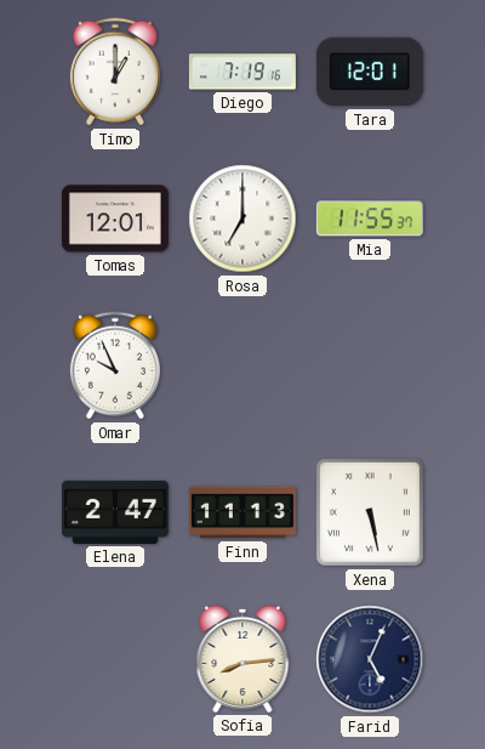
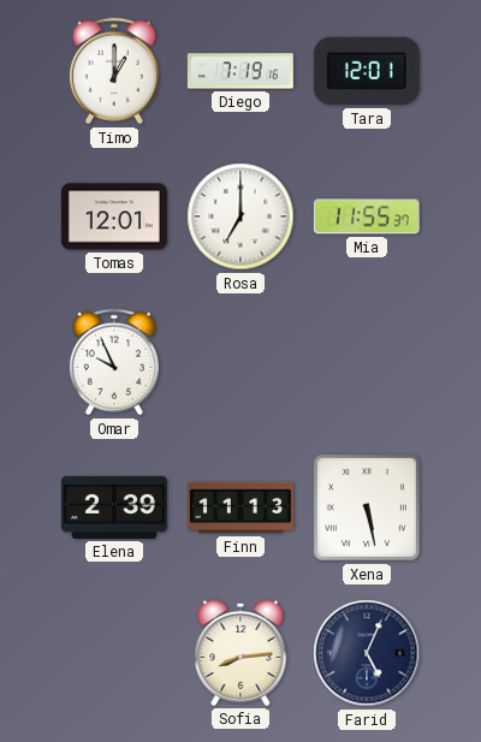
Elena: 2:47 -> 2:39 (114, 507)
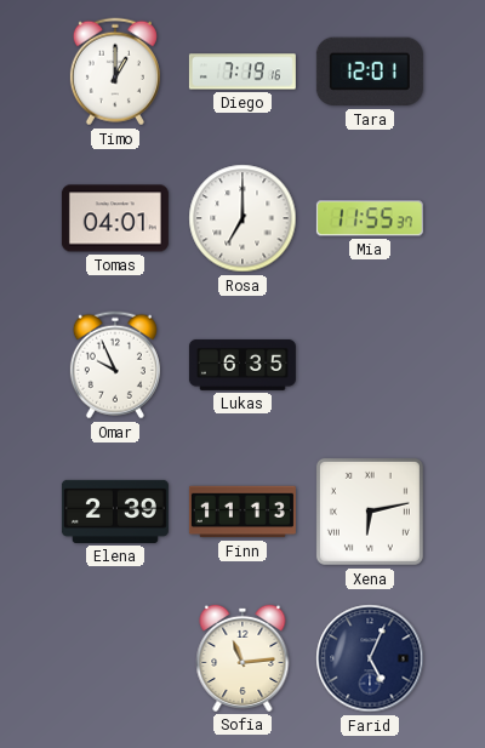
Tomas: 12:01 -> 04:01 (115, 218)
Lukas: none -> 6:35 (242, 365)
Xena: 5:28 -> 6:13 (370, 512)
Sofia: 8:14 -> 11:14 (242, 658)
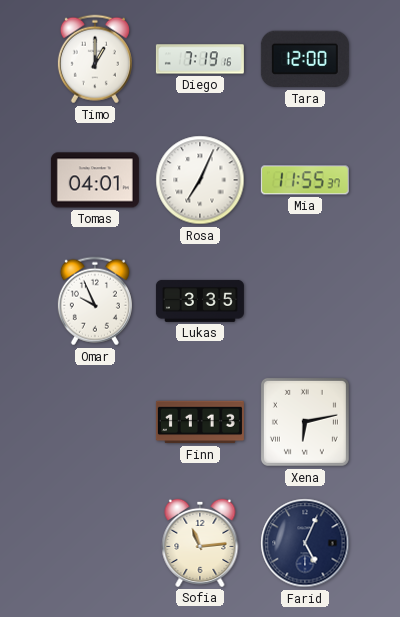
Tara: 12:01 -> 12:00 (305, 59)
Rosa: 7:00 -> 7:04 (200, 180)
Lukas: 6:35 -> 3:35 (200, 301)
Elena: 2:39 -> none (115, 512)
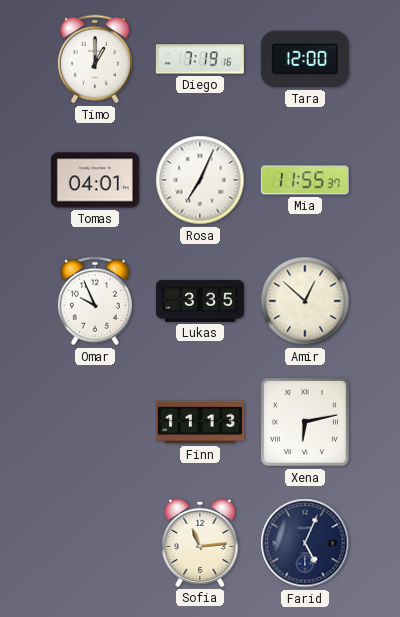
Amir: none -> 12:52 (305, 301)
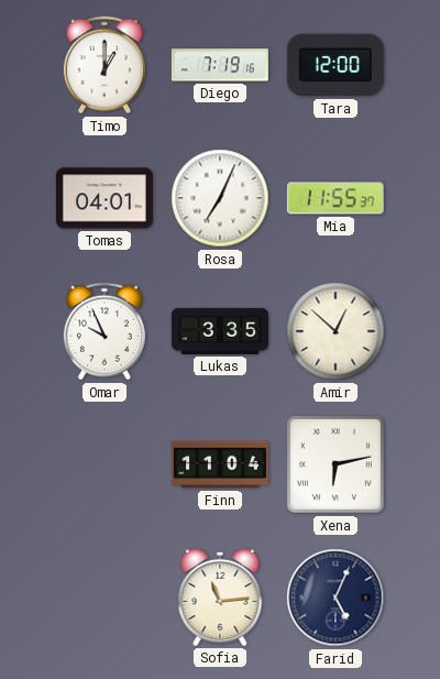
Finn: 11:13 -> 11:04 (220, 464)
